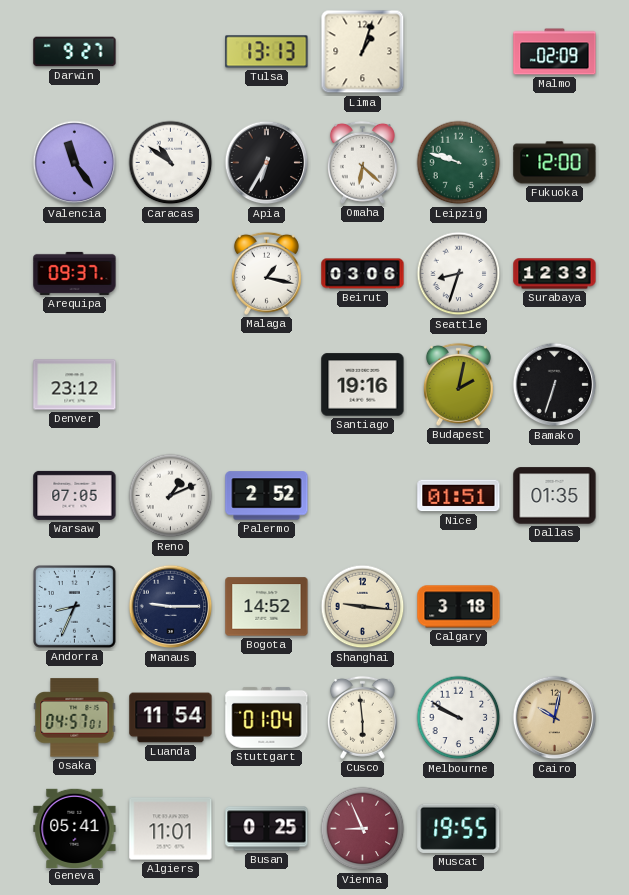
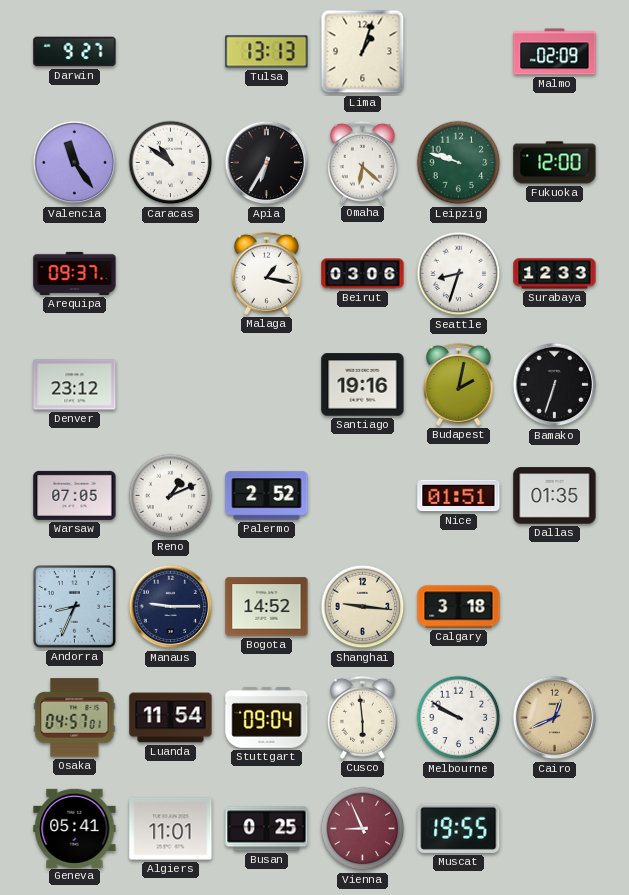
Stuttgart: 01:04 -> 09:04 (267, 717)
Cairo: 10:02 -> 12:41 (555, 718)
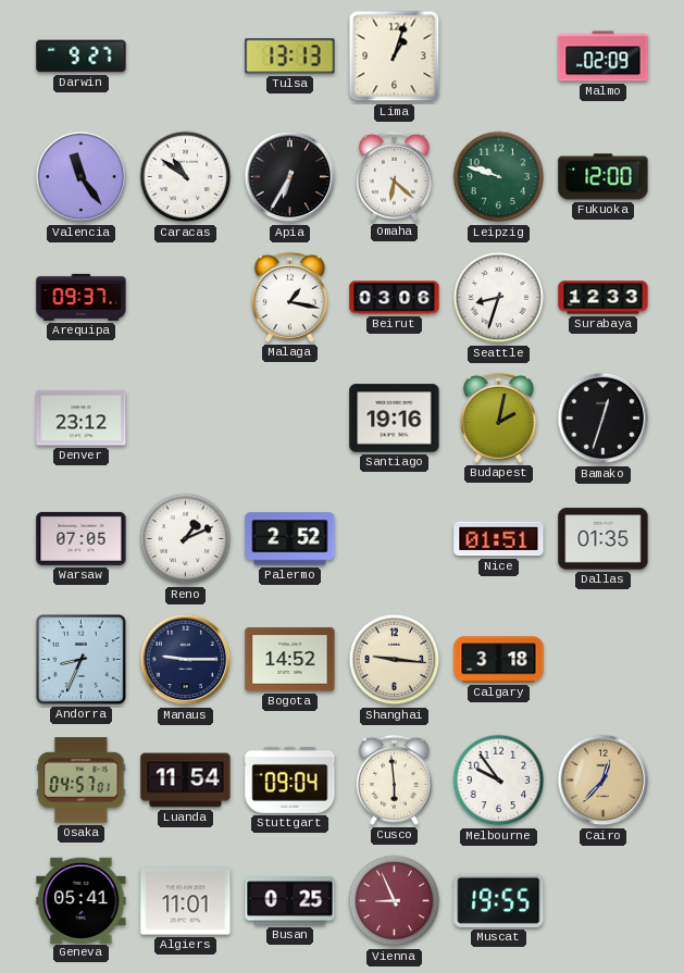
Bamako: 6:33 -> 12:33 (604, 419)
Melbourne: 9:50 -> 9:54 (499, 781)
Cairo: 12:41 -> 12:37 (604, 781)
